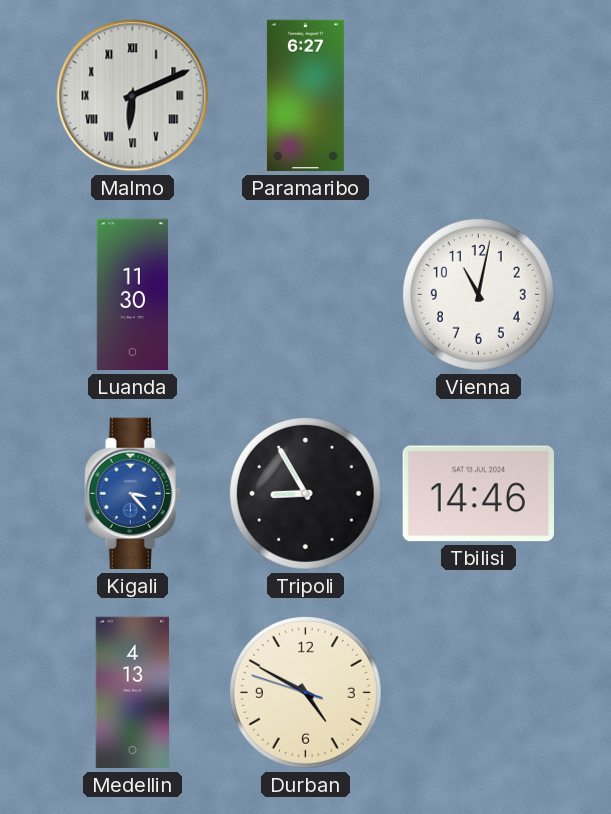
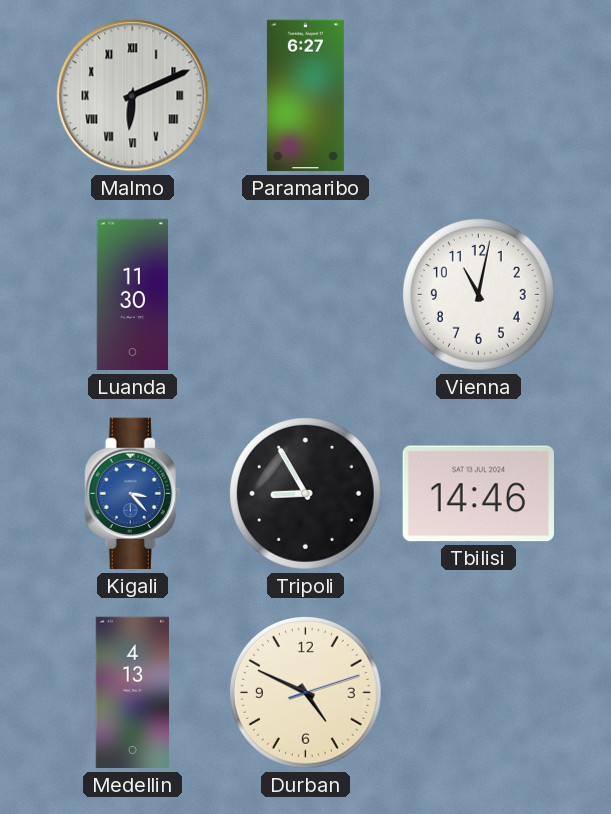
Durban: 4:49:48 -> 4:49:12 (305, 692)
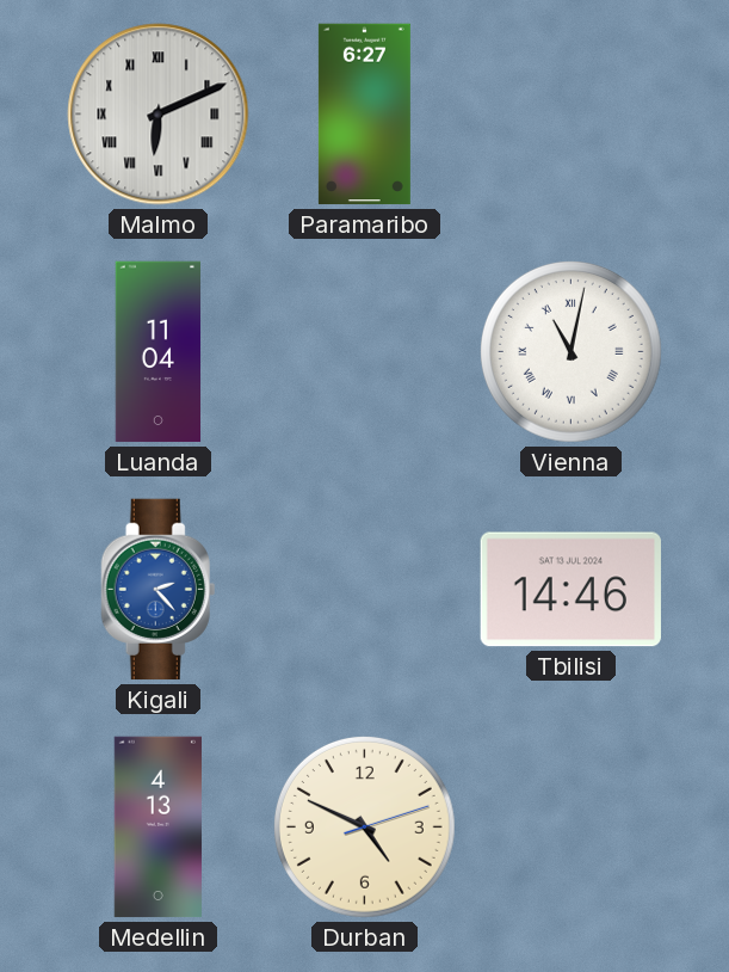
Luanda: 11:30 -> 11:04 (159, 352)
Vienna numerals: Arabic -> Roman (570, 351)
Kigali: 3:23 -> 2:23 (159, 590)
Tripoli: 8:55 -> none (305, 493)
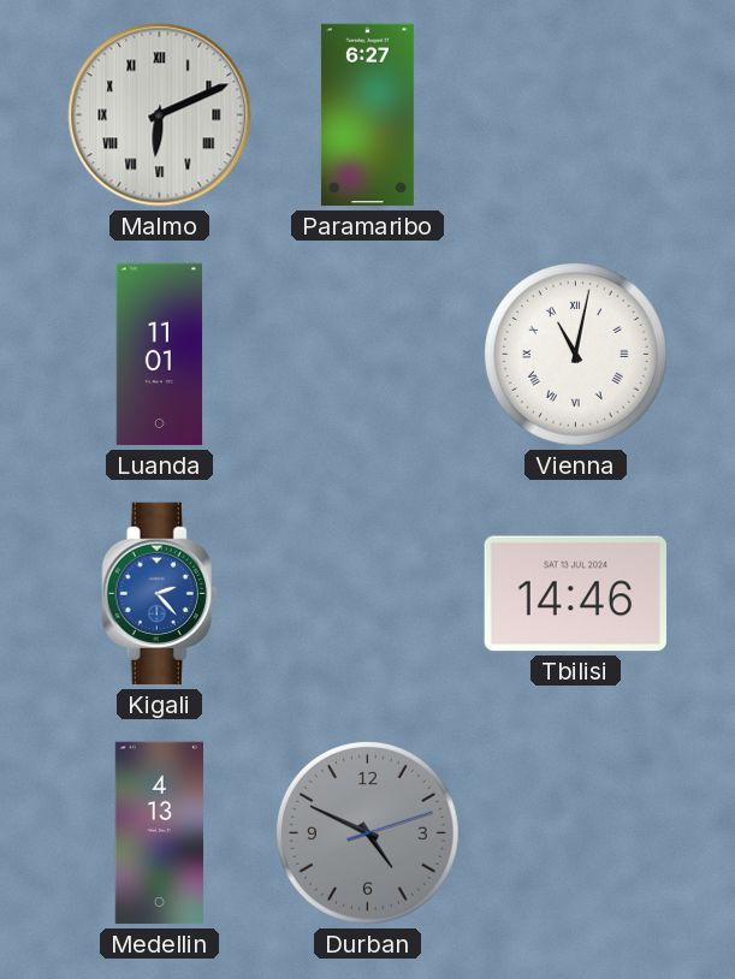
Luanda: 11:04 -> 11:01 (160, 355)
Durban dial: cream -> grey (367, 832)
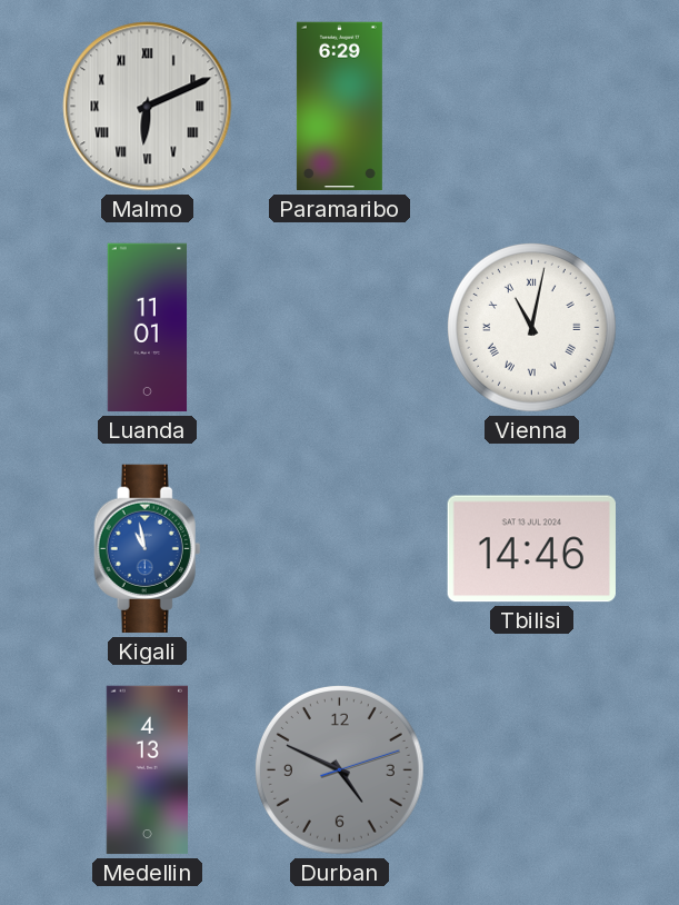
Paramaribo: 6:27 -> 6:29 (339, 107)
Kigali: 2:23 -> 10:58 (148, 549)
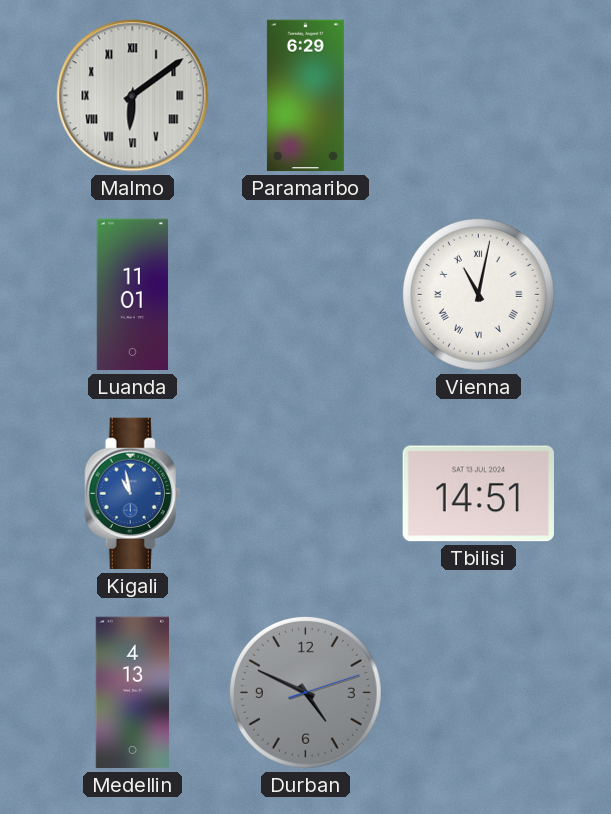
Malmo: 6:11 -> 6:09 (133, 96)
Tbilisi: 14:46 -> 14:51 (478, 494)
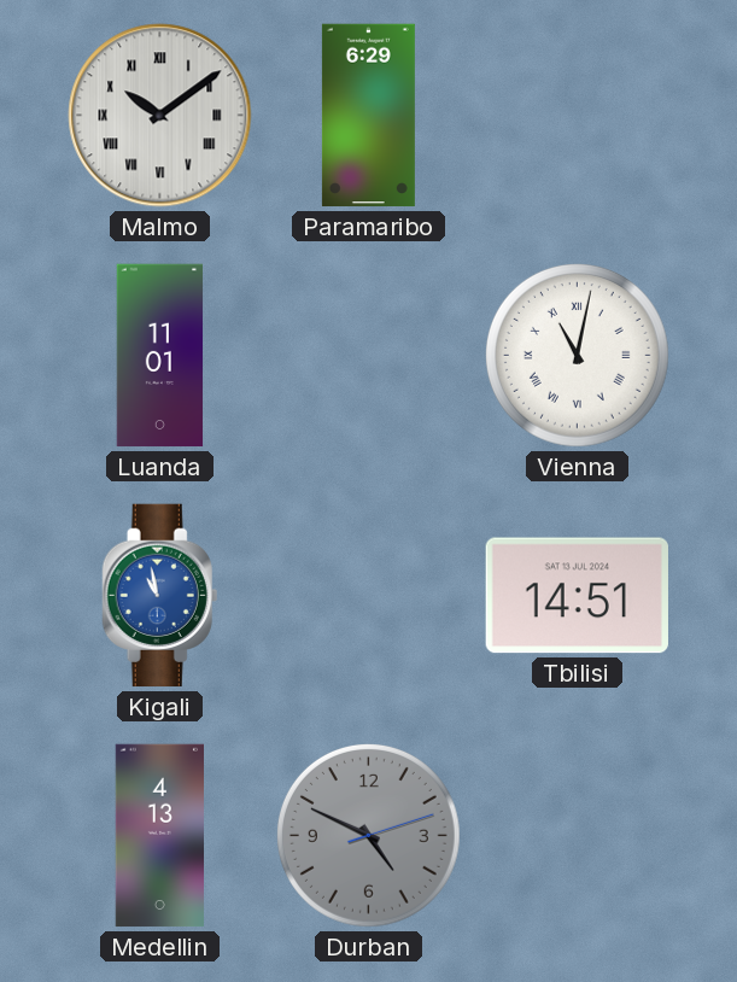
Malmo: 6:09 -> 10:09 (160, 116)
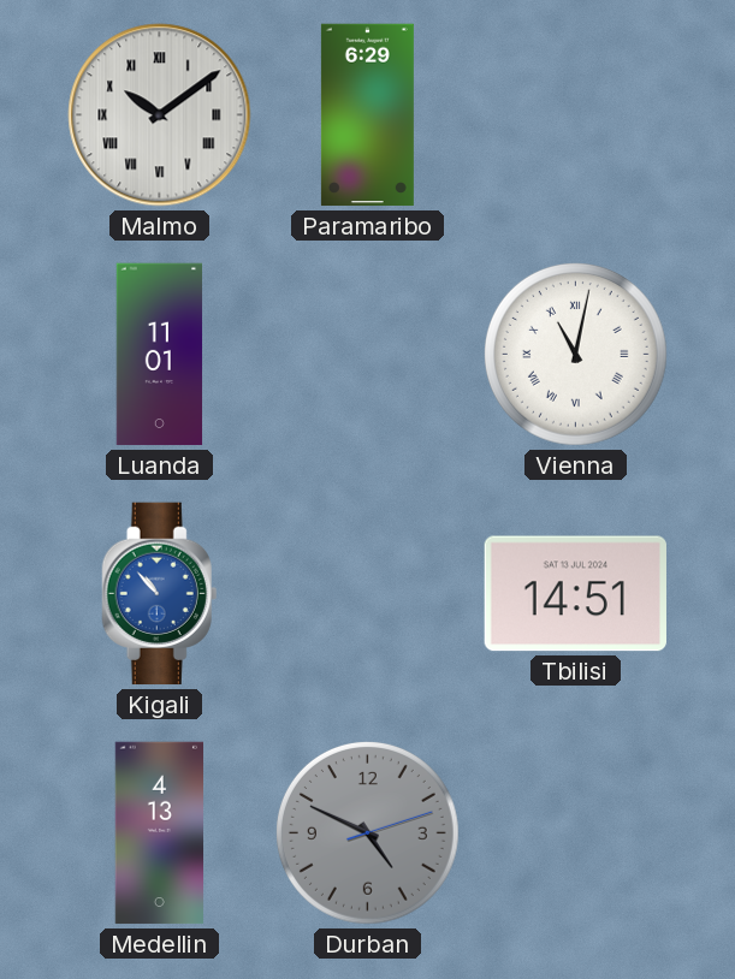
Kigali: 10:58 -> 10:53 (160, 594)
